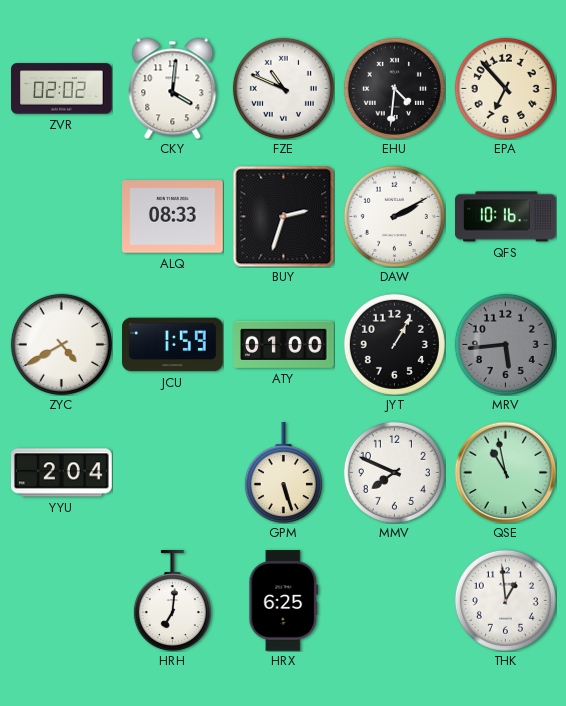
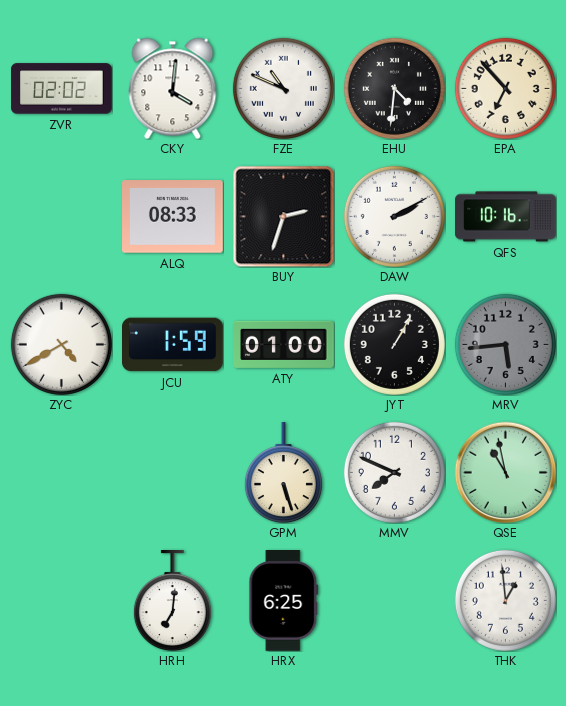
YYU: 2:04 -> none (62, 473)
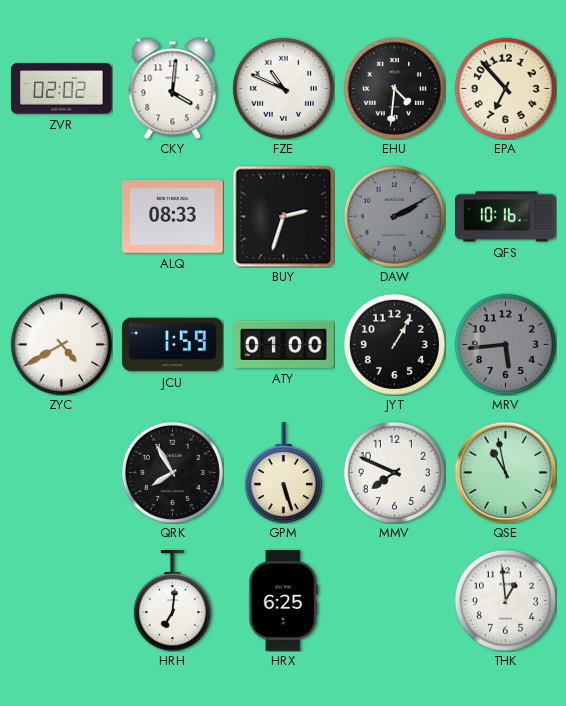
DAW dial: white -> grey (394, 216)
QRK: none -> 7:55 (172, 472)
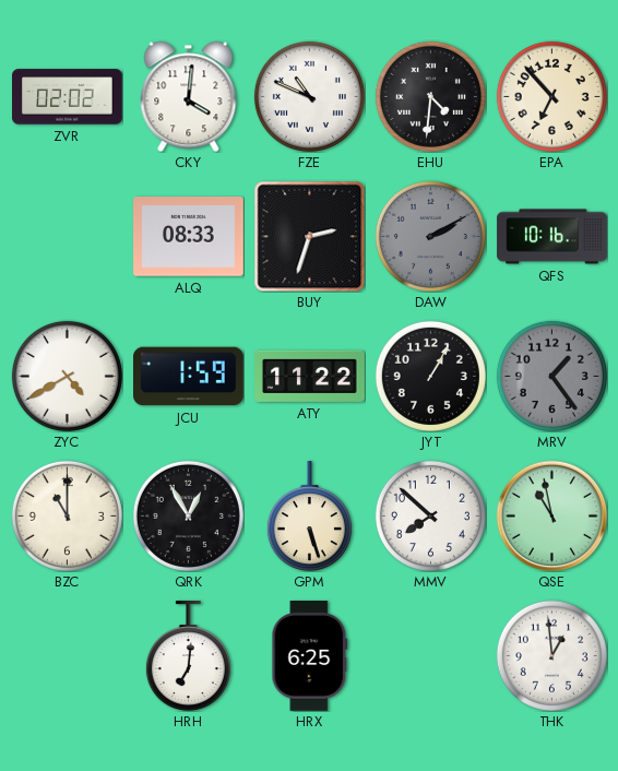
ATY: 01:00 -> 11:22 (310, 376)
MRV: 5:44 -> 1:24 (551, 376)
BZC: none -> 11:00 (67, 515)
QRK: 7:55 -> 12:55 (188, 515)
MMV: 7:49 -> 7:52 (430, 515)
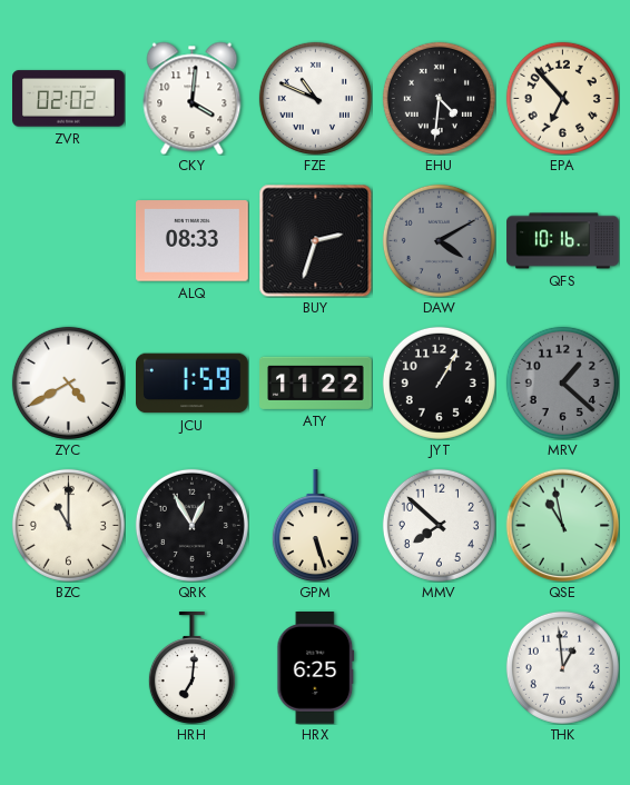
DAW: 2:10 -> 4:10 (439, 240)
MRV: 1:24 -> 1:22 (562, 382)
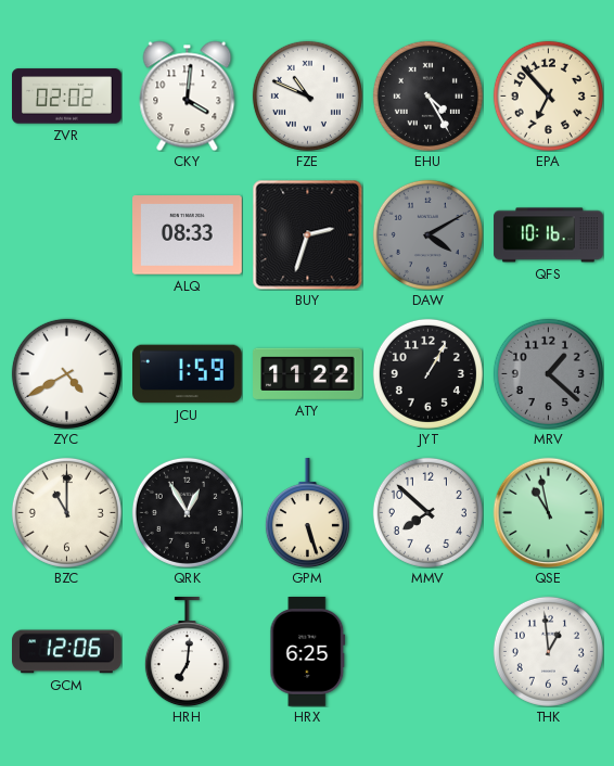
EHU: 4:31 -> 4:25 (427, 95)
GCM: none -> 12:06 (67, 652)
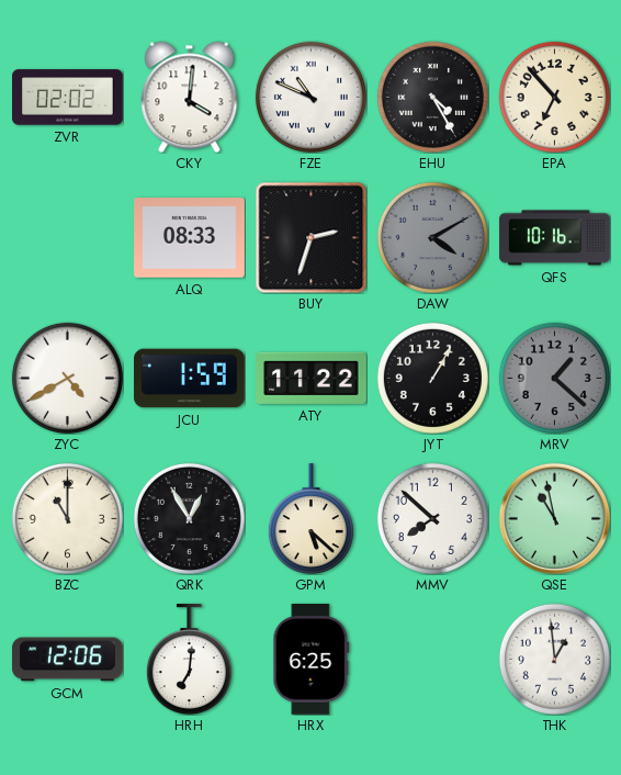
GPM: 5:27 -> 5:22 (310, 519)
